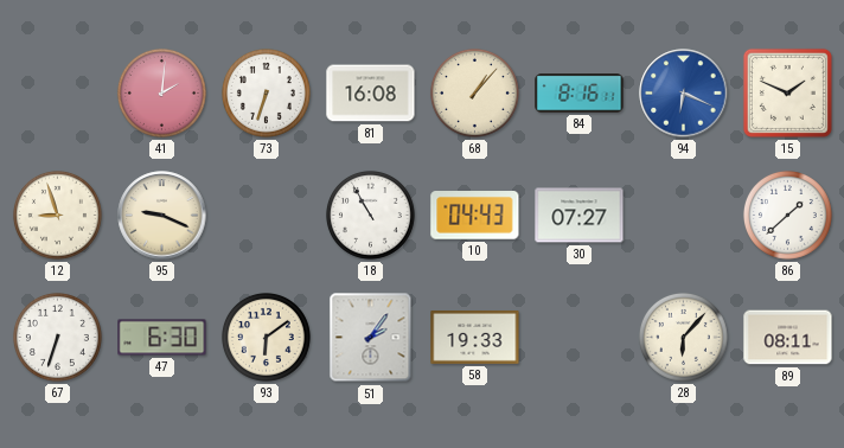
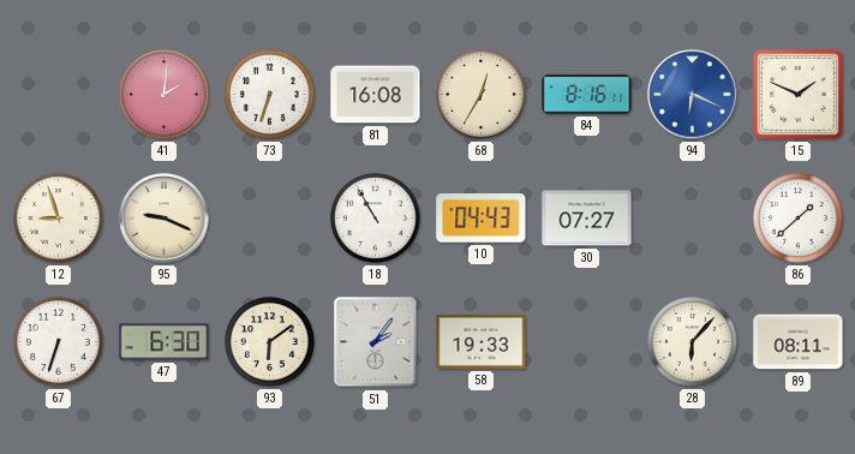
68: 1:07 -> 12:35 (480, 94)
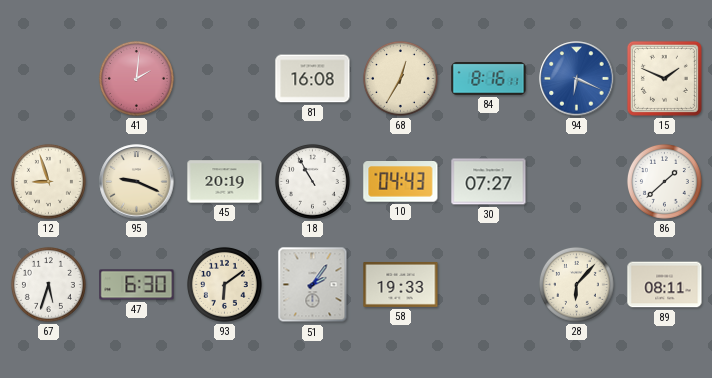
73: 6:33 -> none (269, 94)
45: none -> 20:19 (225, 182)
67: 6:33 -> 5:33 (48, 284)
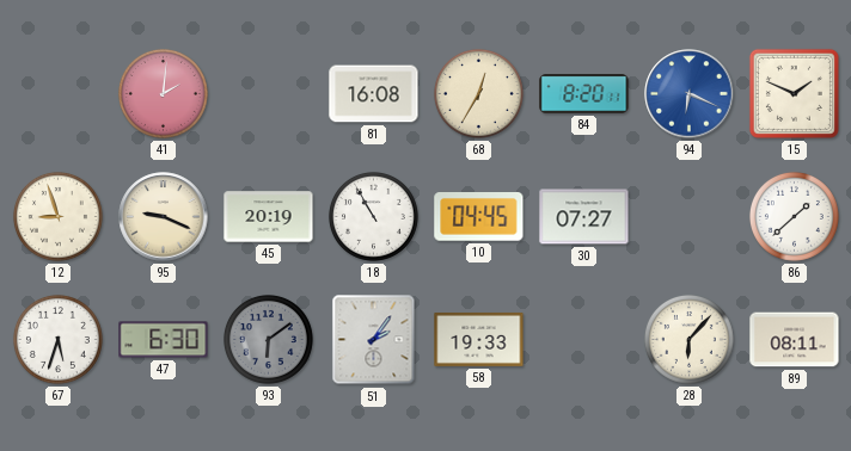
84: 8:16 -> 8:20 (584, 94)
10: 04:43 -> 04:45 (479, 217)
93 dial: cream -> grey (268, 339)
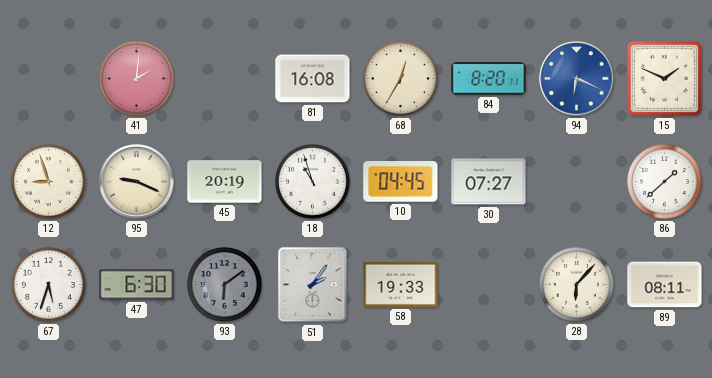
18: 10:55 -> 10:57 (312, 181)
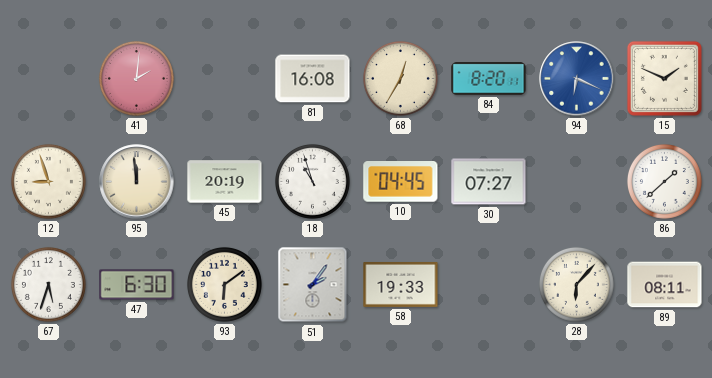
95: 9:19 -> 11:59 (137, 182)
93 dial: grey -> cream (224, 284)
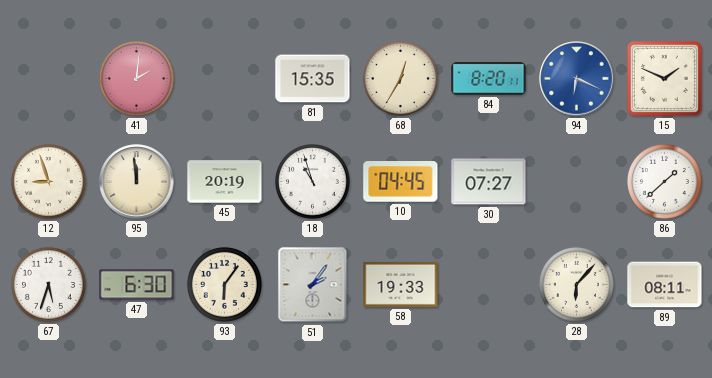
81: 16:08 -> 15:35 (313, 79)
93: 6:09 -> 6:06 (224, 284)
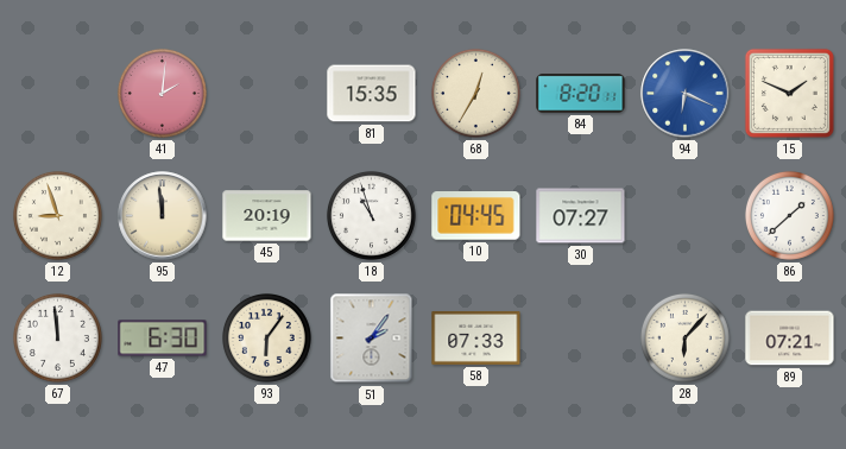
67: 5:33 -> 11:59 (57, 337)
58: 19:33 -> 07:33 (476, 337)
89: 08:11 -> 07:21 (790, 339)
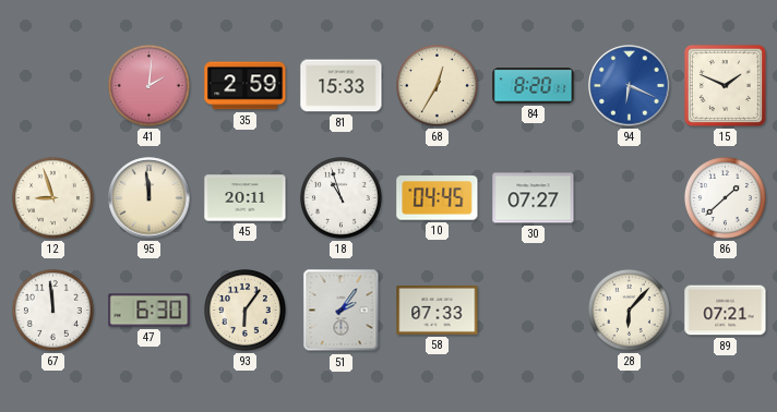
35: none -> 2:59 (246, 86)
81: 15:35 -> 15:33 (342, 86)
45: 20:19 -> 20:11 (246, 198)
